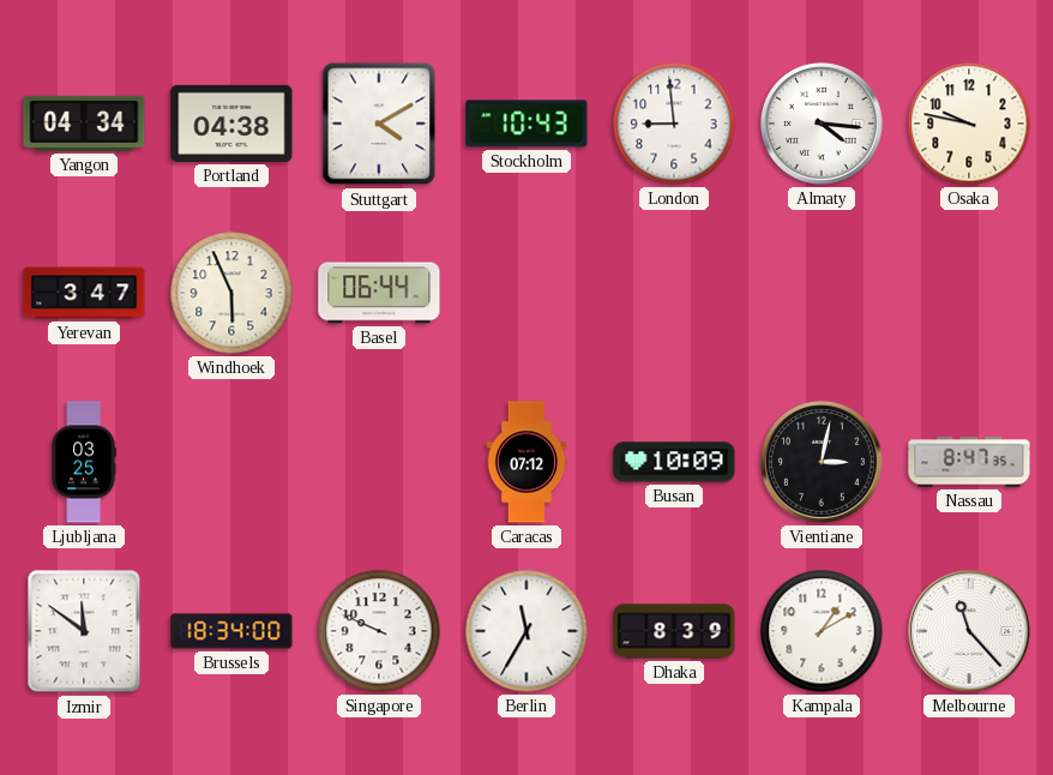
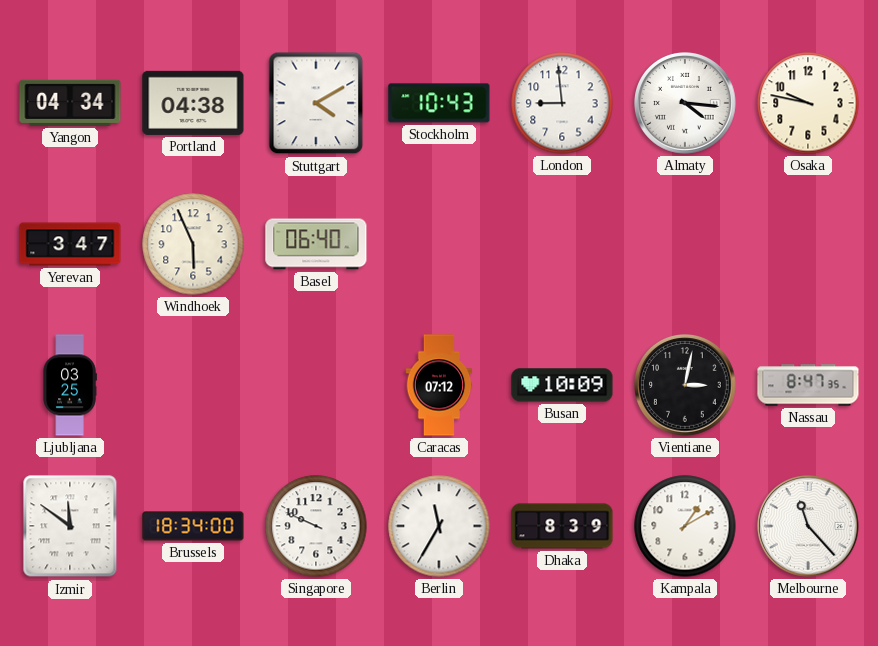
Basel: 06:44 -> 06:40 (316, 244)
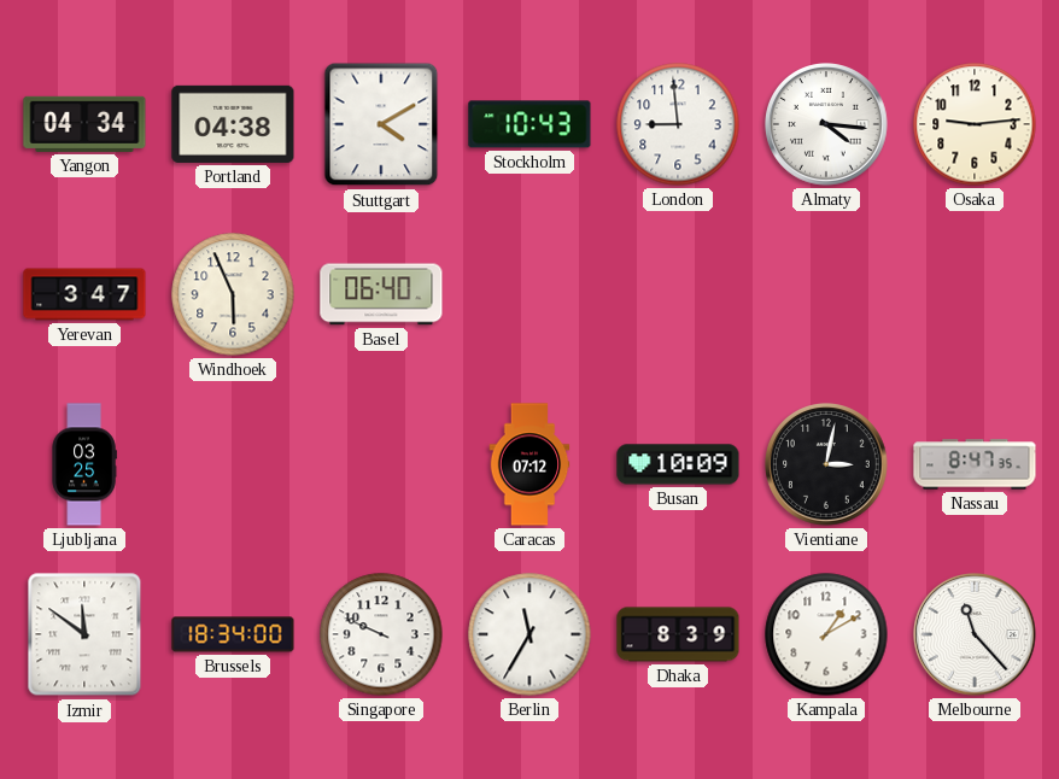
Osaka: 9:47 -> 9:14 (975, 124)
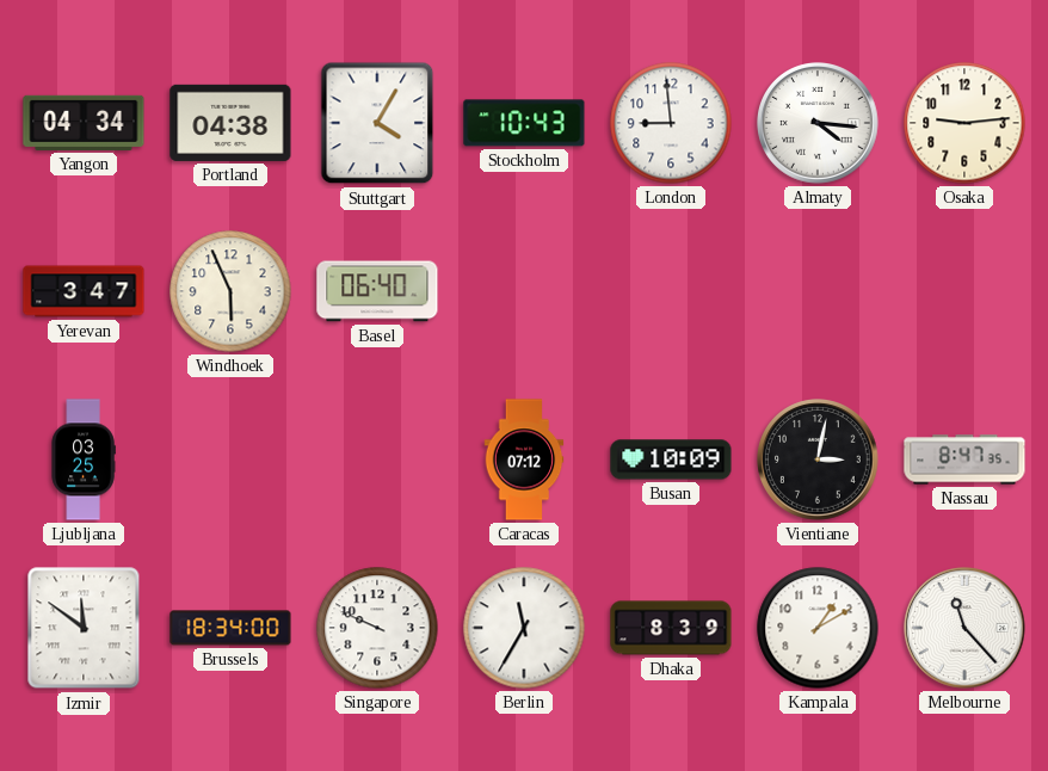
Stuttgart: 4:10 -> 4:05 (377, 123)
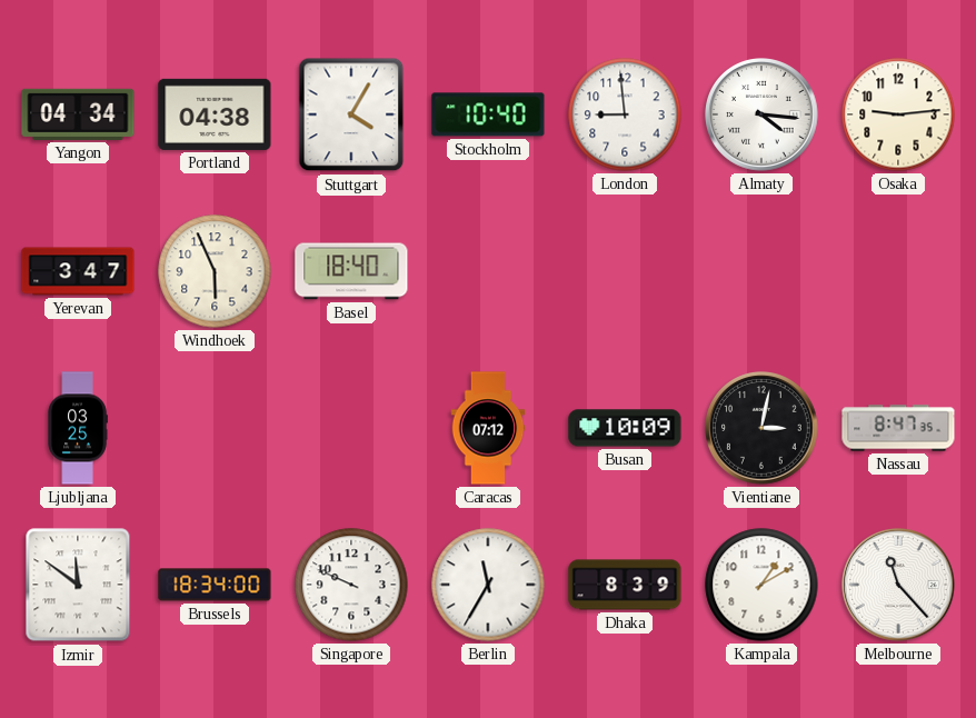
Stockholm: 10:43 -> 10:40 (488, 114)
Basel: 06:40 -> 18:40 (351, 271)
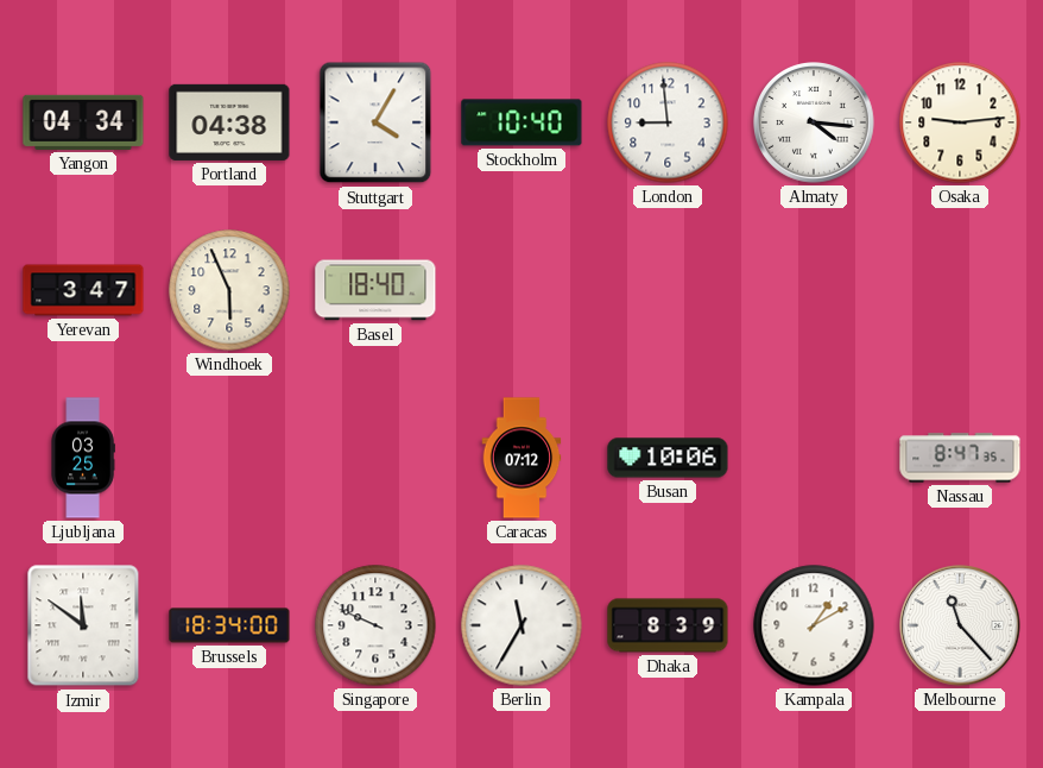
Busan: 10:09 -> 10:06 (668, 458)
Vientiane: 3:02 -> none (763, 429)
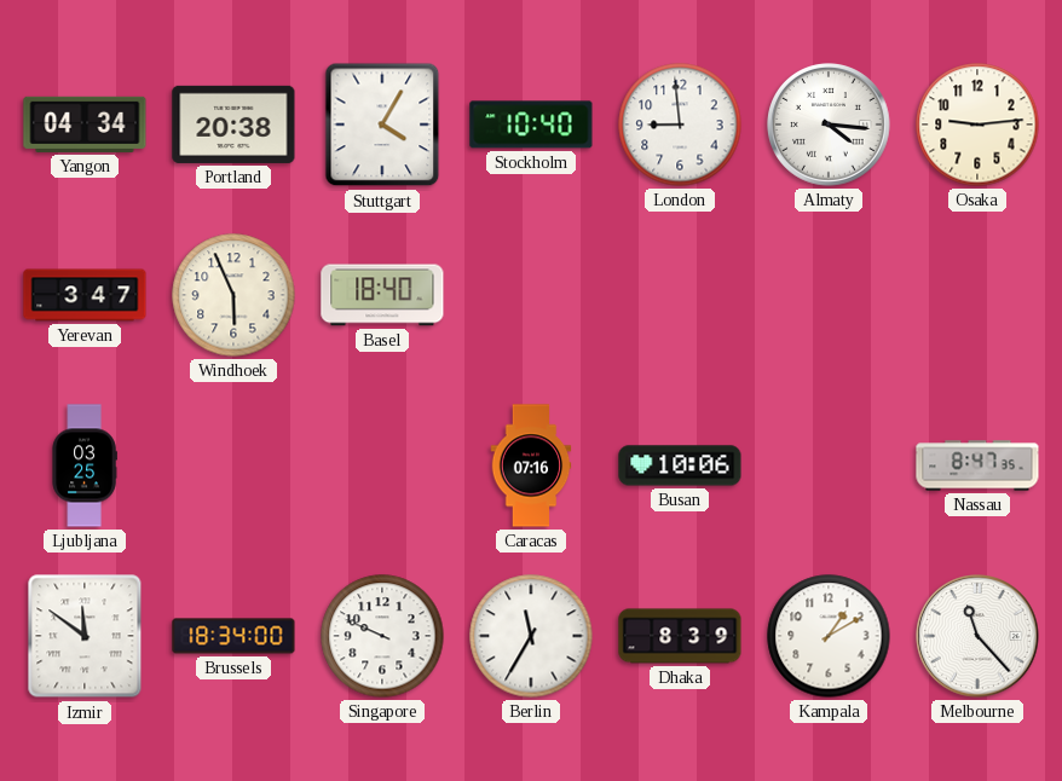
Portland: 04:38 -> 20:38 (233, 125)
Caracas: 07:12 -> 07:16 (531, 465)
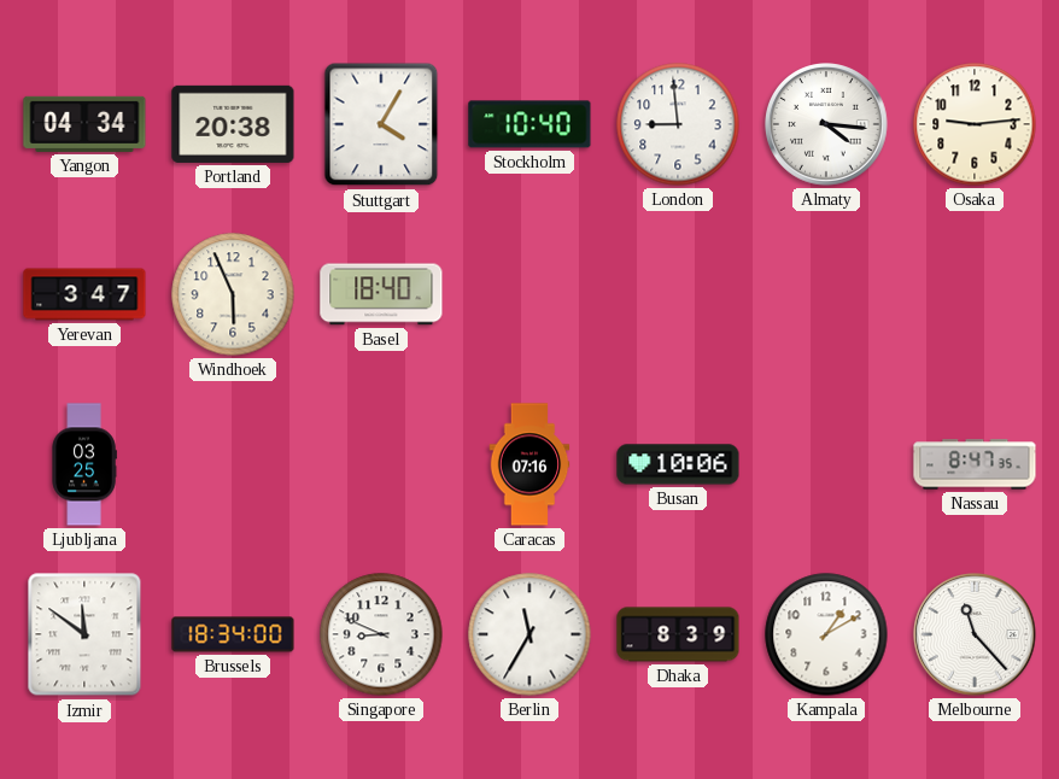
Singapore: 9:49 -> 8:49 (381, 634)
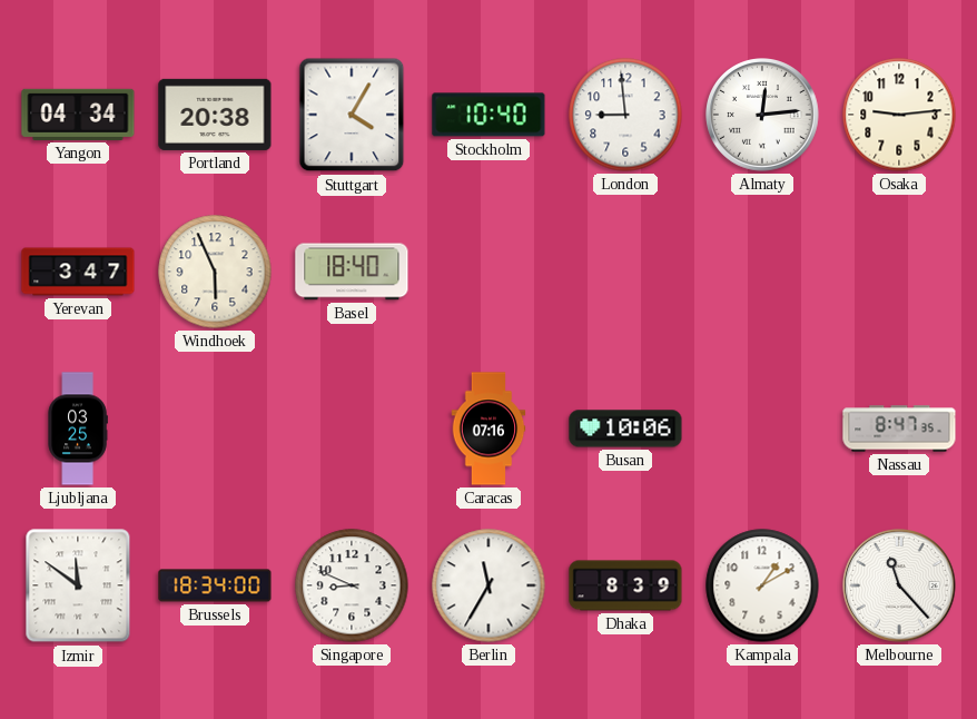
Almaty: 4:16 -> 12:14 (763, 116)
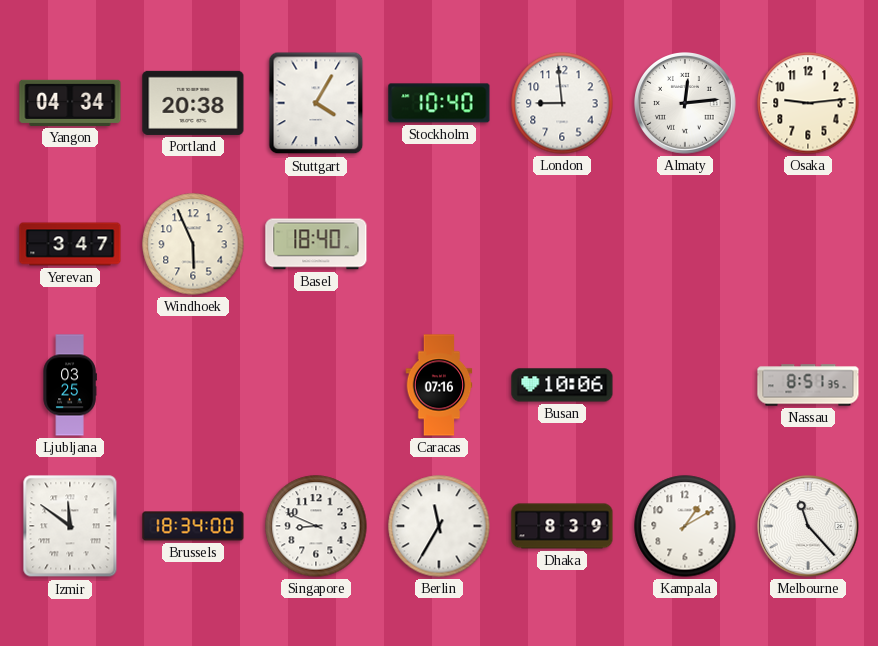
Nassau: 8:47 -> 8:51 (808, 385)
